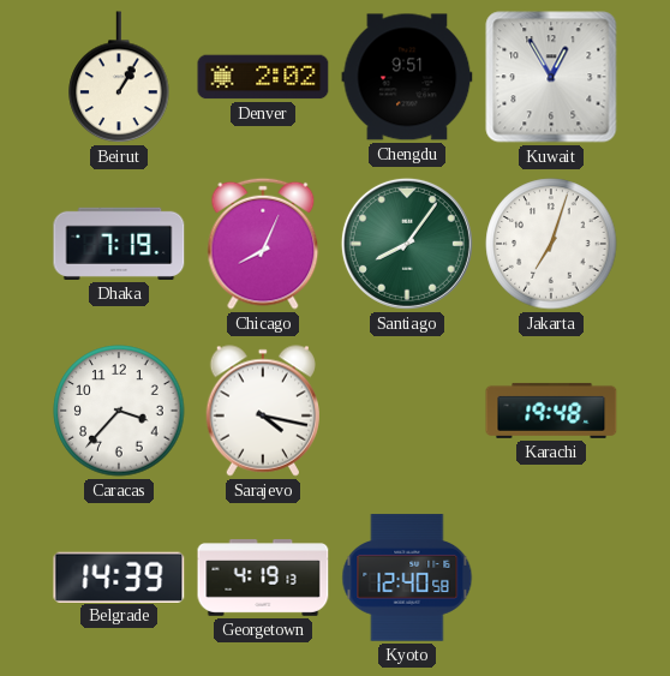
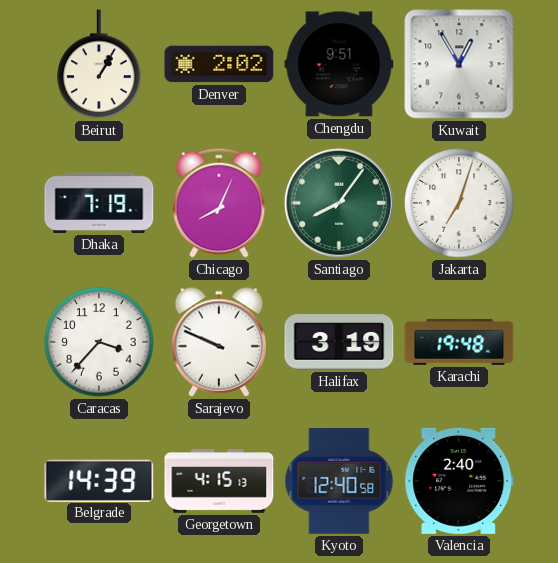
Sarajevo: 4:17 -> 9:49 (218, 342)
Halifax: none -> 3:19 (339, 342)
Georgetown: 4:19 -> 4:15 (219, 481)
Valencia: none -> 2:40 (459, 481)
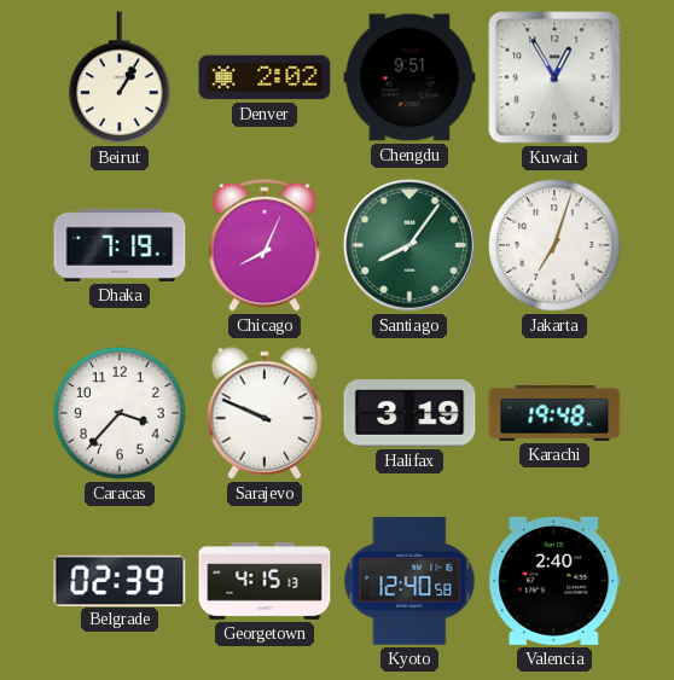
Belgrade: 14:39 -> 02:39 (120, 580)
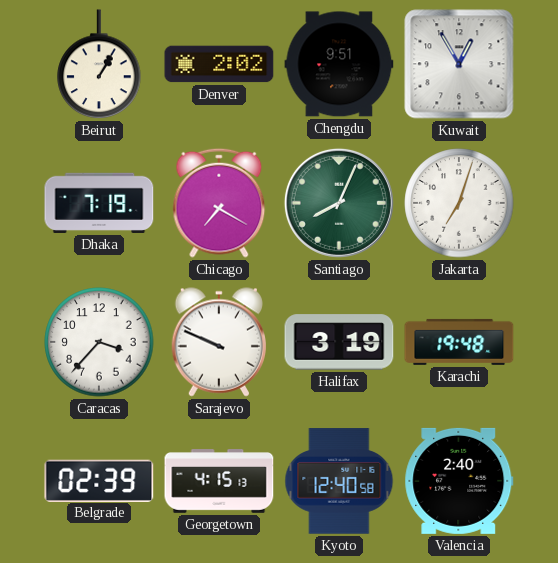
Chicago: 8:04 -> 7:20 (219, 203)
Santiago: 8:06 -> 8:04 (339, 203)
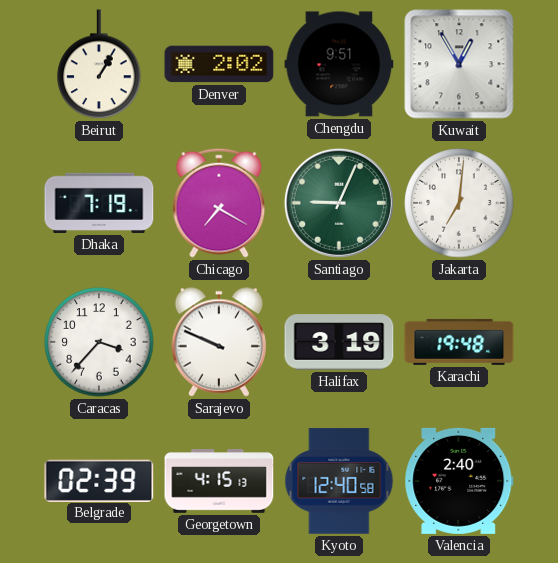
Santiago: 8:04 -> 9:04 (339, 203)
Jakarta: 7:03 -> 7:01 (459, 203)
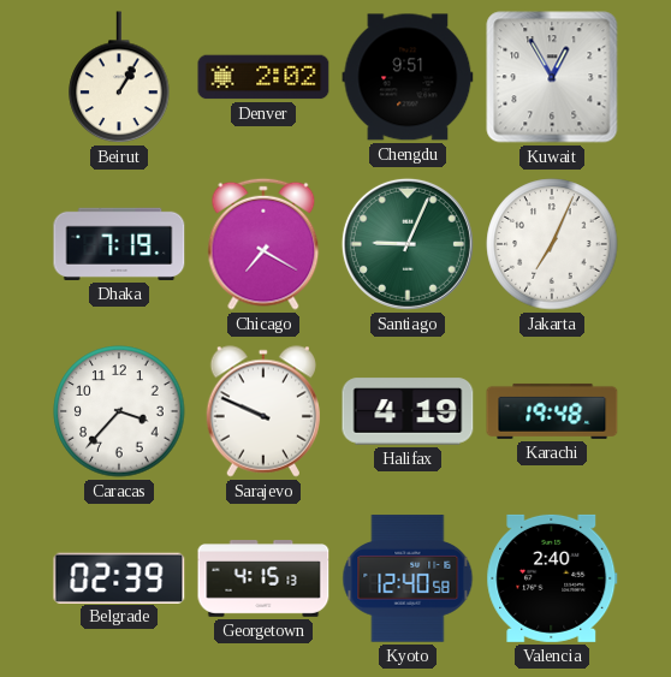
Jakarta: 7:01 -> 7:04 (552, 244)
Halifax: 3:19 -> 4:19 (408, 411)
